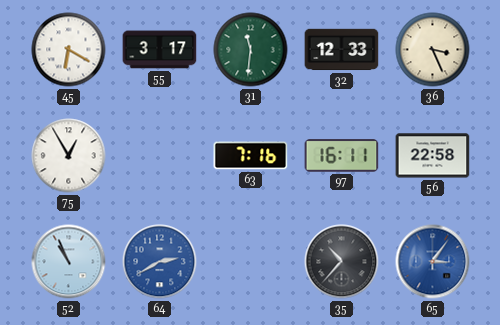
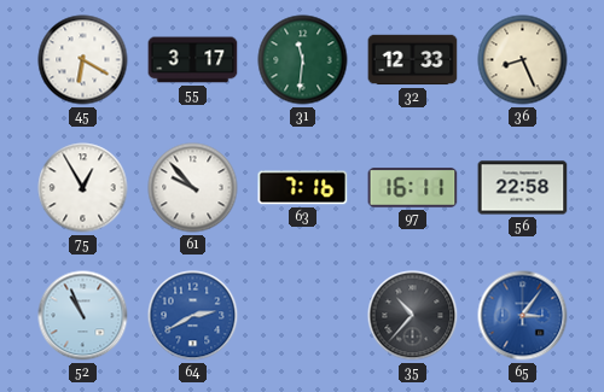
36: 3:26 -> 8:26 (523, 60)
61: none -> 9:53 (193, 188)
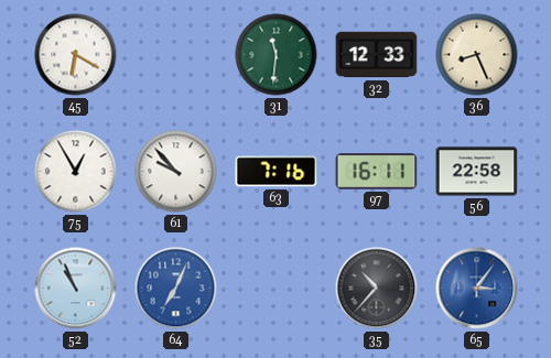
55: 3:17 -> none (193, 60)
64: 2:40 -> 7:04 (176, 289)
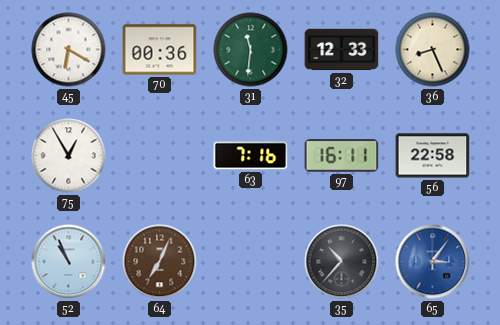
70: none -> 00:36 (160, 50)
61: 9:53 -> none (176, 172)
64 dial: blue -> brown (160, 262)
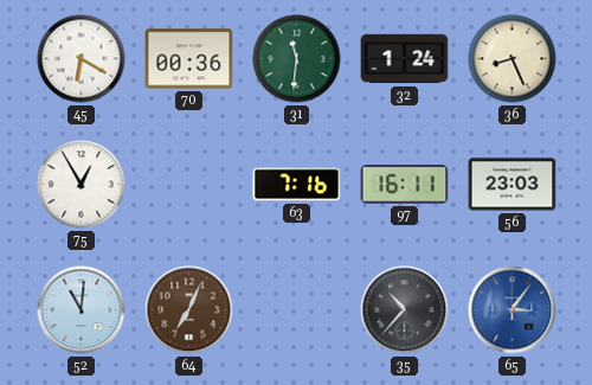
32: 12:33 -> 1:24 (405, 59)
56: 22:58 -> 23:03 (513, 185)
52: 10:56 -> 11:01 (82, 310)
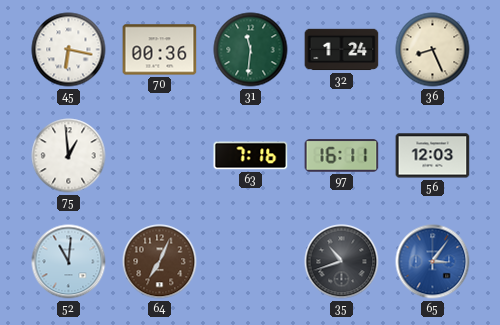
45: 6:20 -> 6:17 (69, 50)
75: 12:55 -> 12:59 (69, 156)
56: 23:03 -> 12:03 (433, 156)
35: 10:37 -> 10:42 (342, 262)
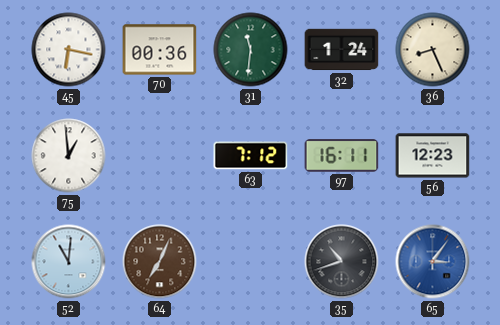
63: 7:16 -> 7:12 (251, 156)
56: 12:03 -> 12:23 (433, 156)
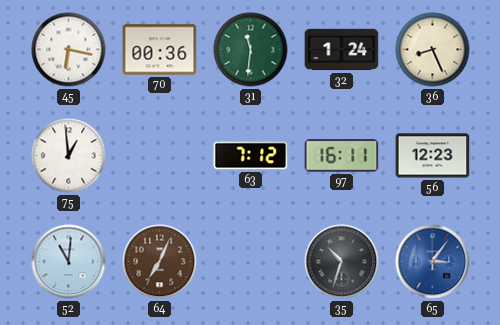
35: 10:42 -> 10:33 (342, 262)
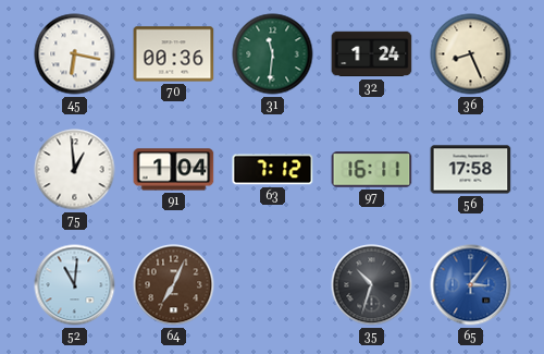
91: none -> 1:04 (174, 170)
56: 12:23 -> 17:58 (471, 170)
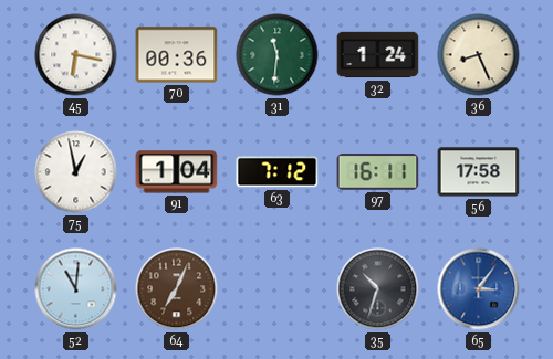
75: 12:59 -> 12:58 (76, 172)
